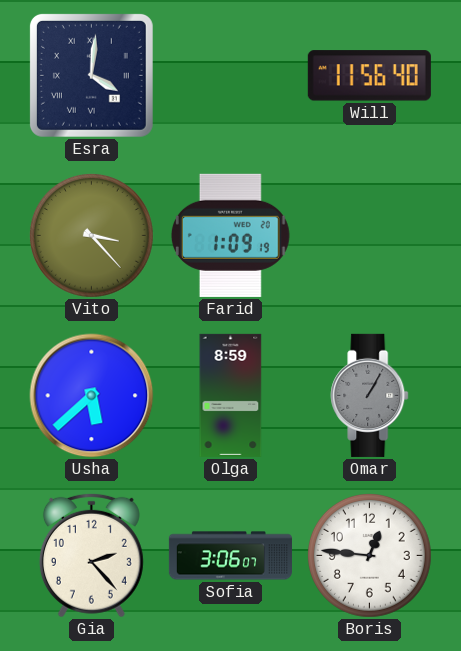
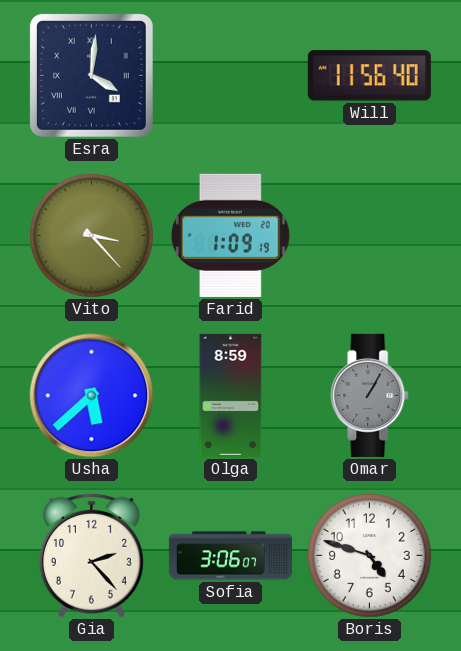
Boris: 12:46 -> 4:48 (369, 555)
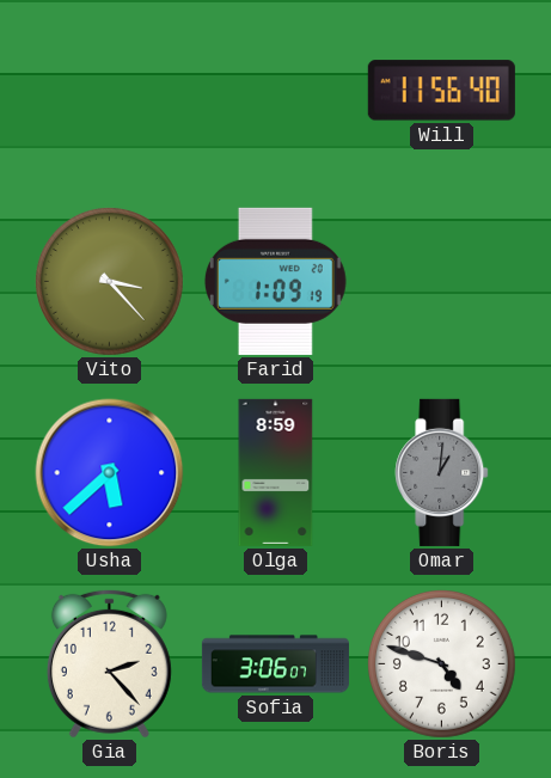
Esra: 4:01 -> none (91, 75)
Omar: 1:05 -> 1:01 (442, 472)
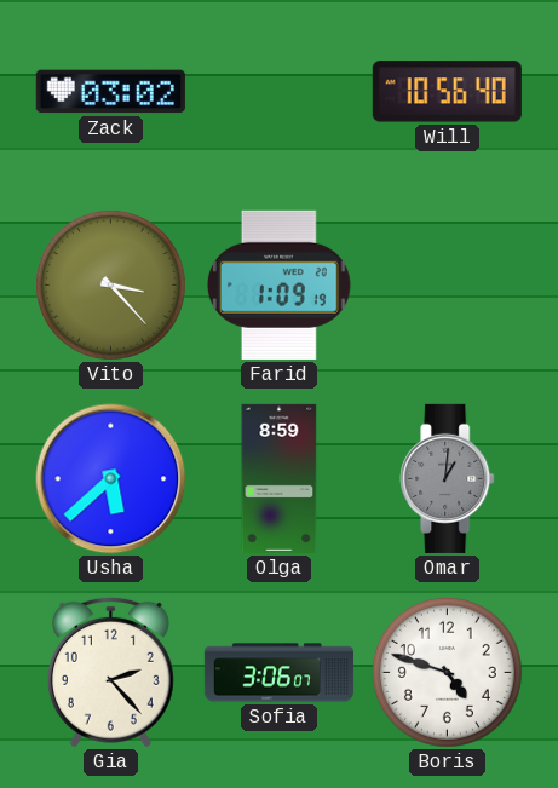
Zack: none -> 03:02 (110, 92)
Will: 11:56 -> 10:56 (447, 92)
